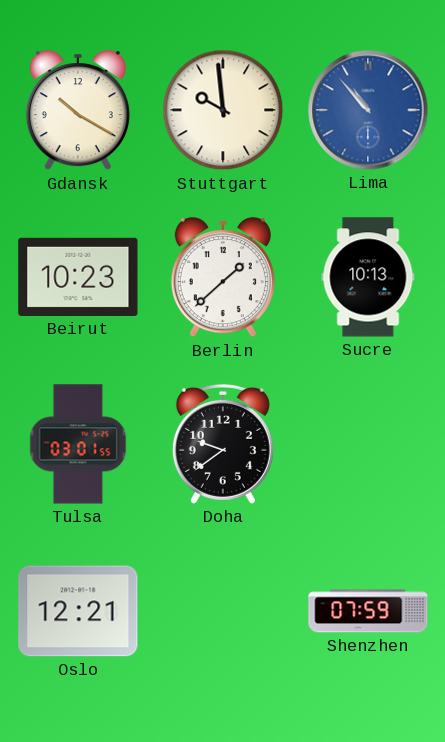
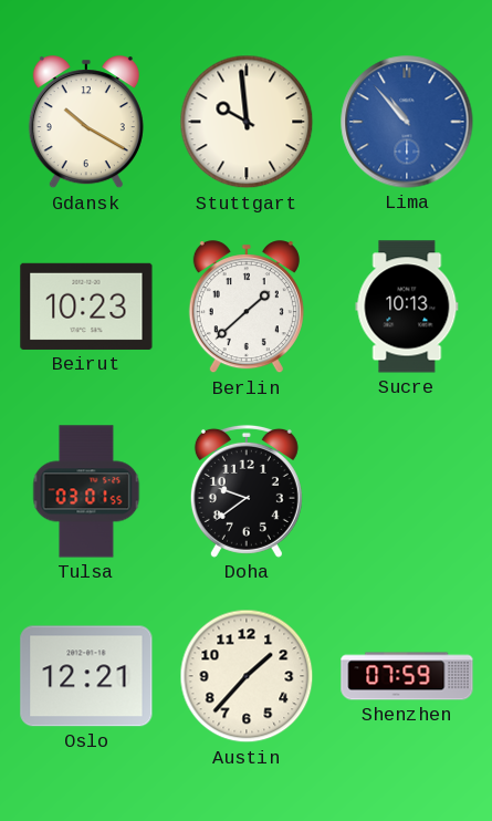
Austin: none -> 1:37 (247, 676)
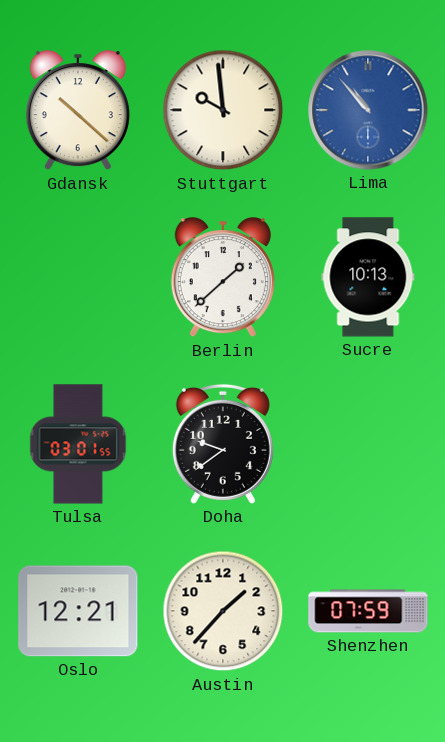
Gdansk: 10:20 -> 10:22 (78, 111)
Beirut: 10:23 -> none (86, 306)
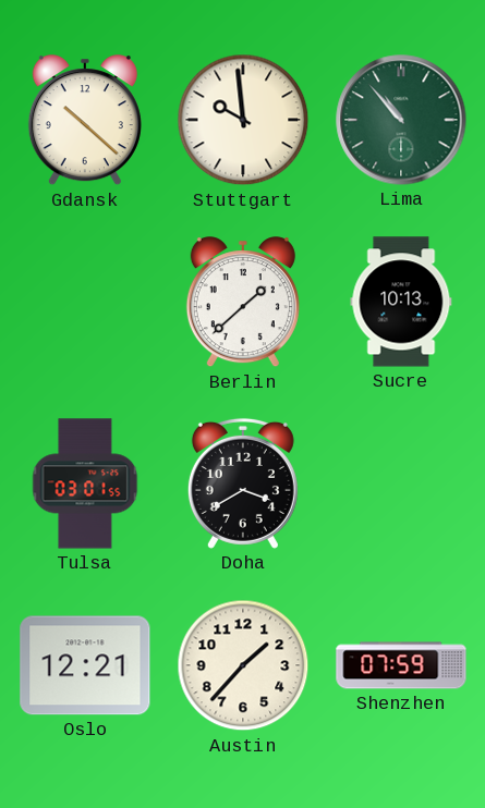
Lima dial: blue -> green (401, 120)
Doha: 9:39 -> 3:40 (243, 483)
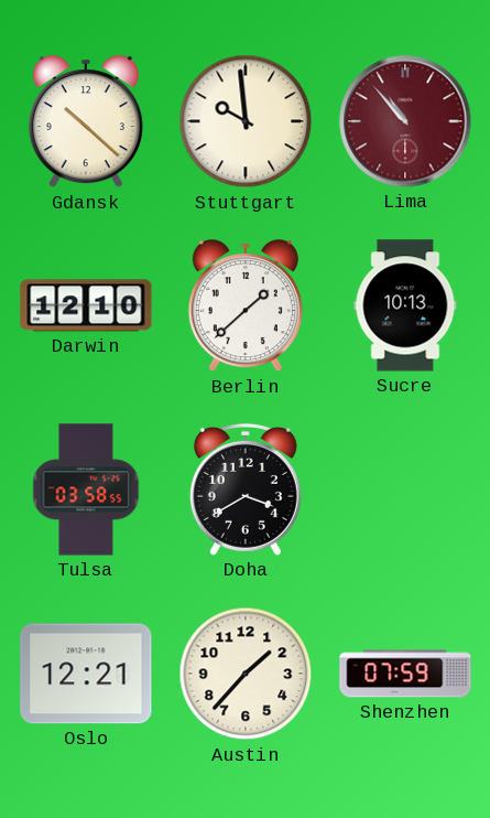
Lima dial: green -> burgundy (405, 121)
Darwin: none -> 12:10 (86, 305)
Tulsa: 03:01 -> 03:58 (86, 489)
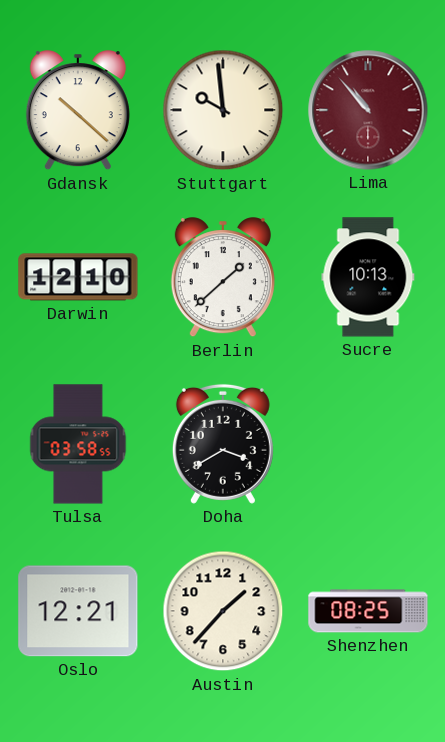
Shenzhen: 07:59 -> 08:25 (368, 611)
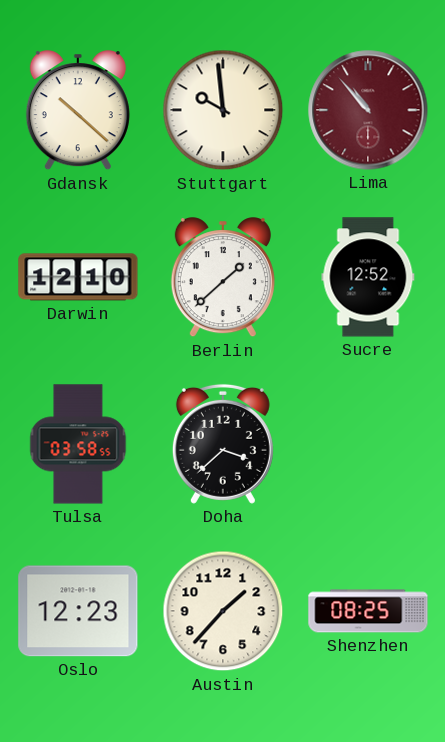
Sucre: 10:13 -> 12:52 (368, 277)
Doha: 3:40 -> 3:38 (223, 444)
Oslo: 12:21 -> 12:23 (78, 611)
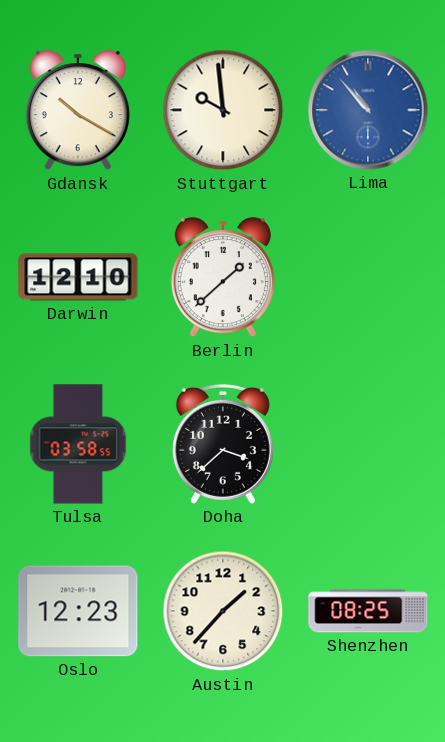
Gdansk: 10:22 -> 10:20 (78, 111)
Lima dial: burgundy -> blue (368, 110)
Sucre: 12:52 -> none (368, 277)
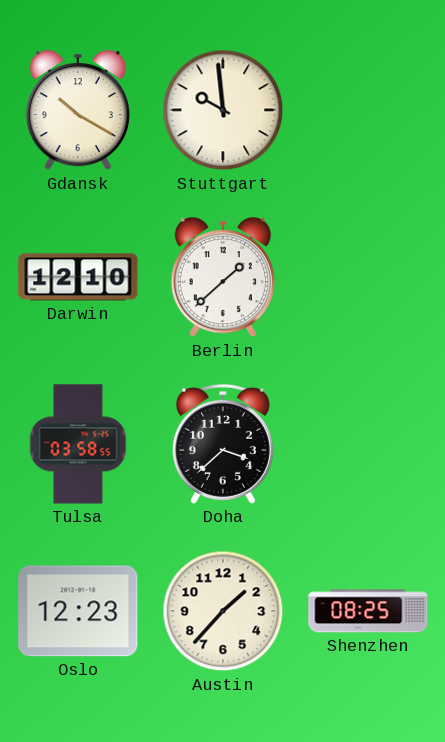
Lima: 10:53 -> none (368, 110)
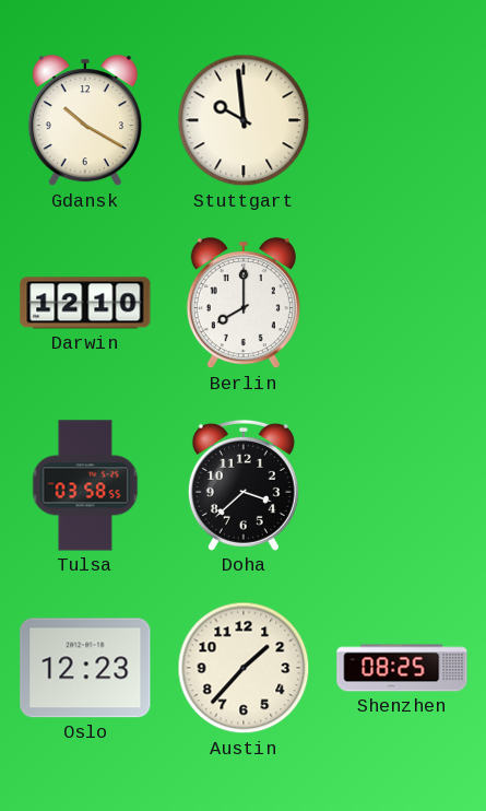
Berlin: 1:38 -> 8:00 (244, 304)
